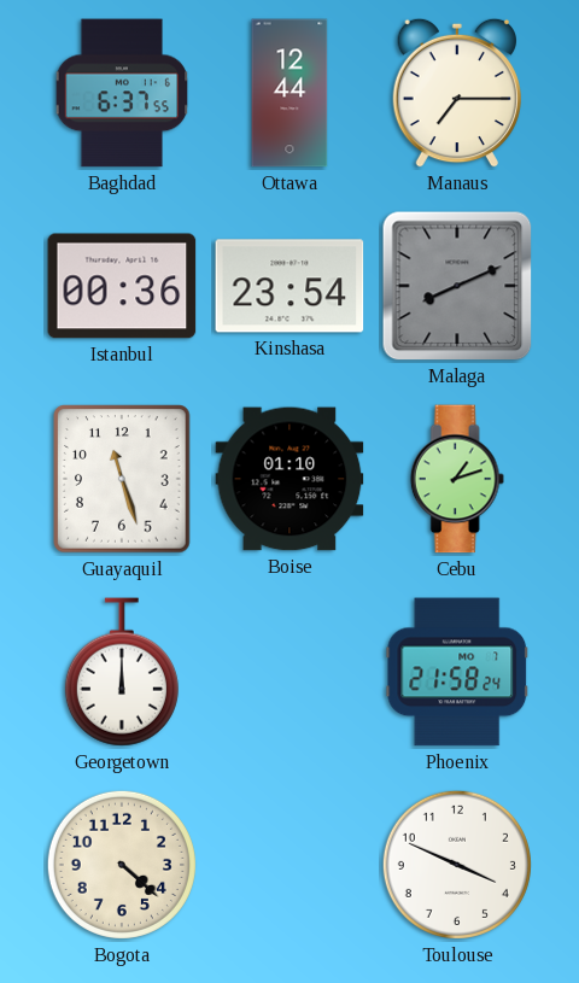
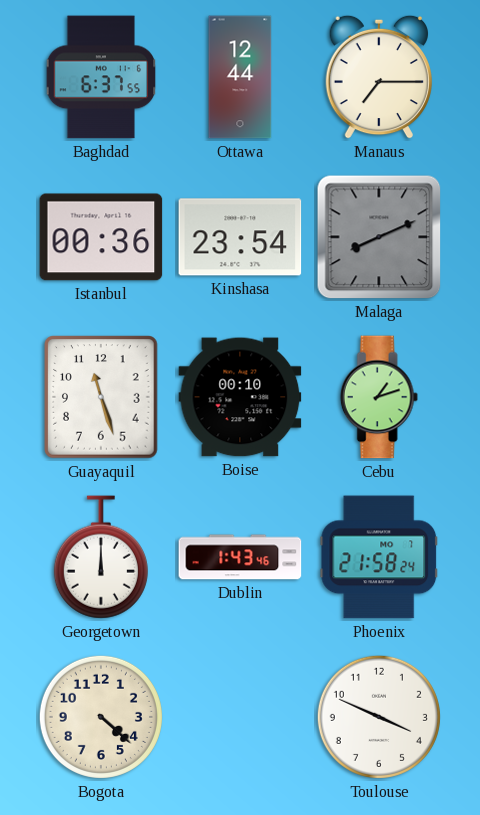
Boise: 01:10 -> 00:10 (240, 397)
Dublin: none -> 1:43 (240, 557)
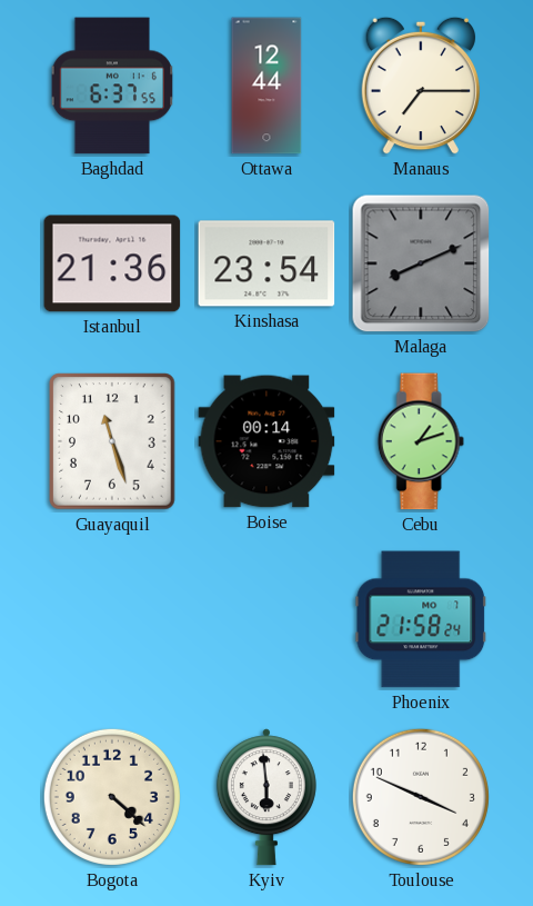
Istanbul: 00:36 -> 21:36 (112, 263)
Boise: 00:10 -> 00:14 (266, 441)
Georgetown: 12:00 -> none (101, 557)
Dublin: 1:43 -> none (240, 557)
Kyiv: none -> 5:59 (266, 797)
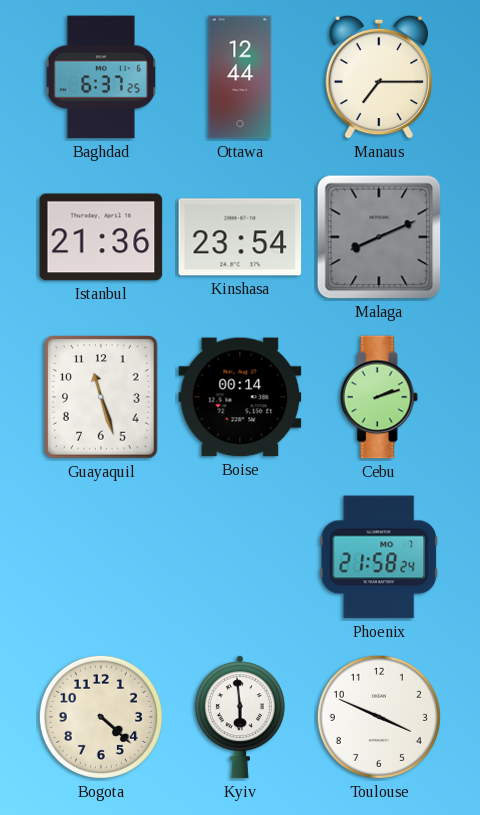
Baghdad: 6:37:55 -> 6:37:25 (101, 77)
Cebu: 1:12 -> 2:12 (379, 397)
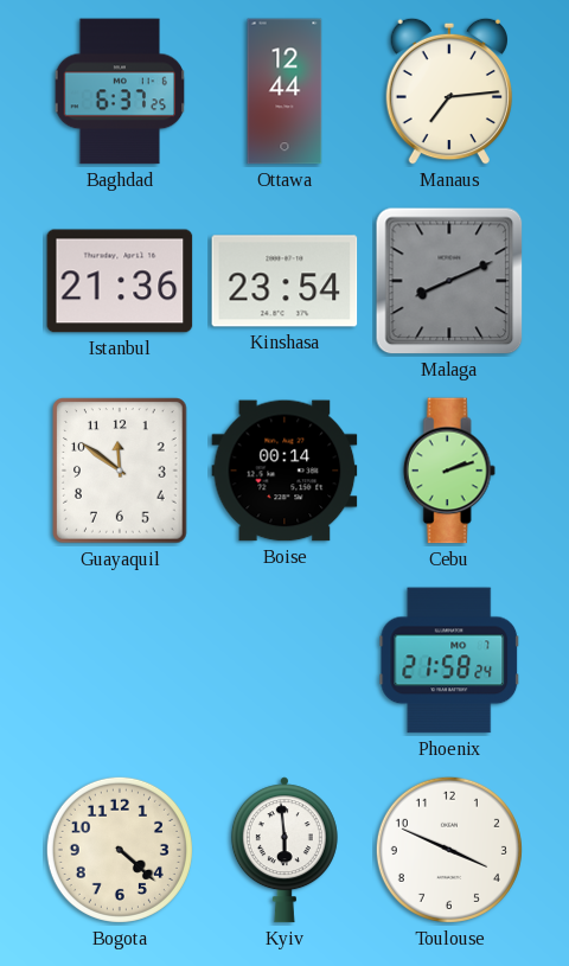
Manaus: 7:15 -> 7:14 (448, 91)
Guayaquil: 11:27 -> 11:51 (120, 471)
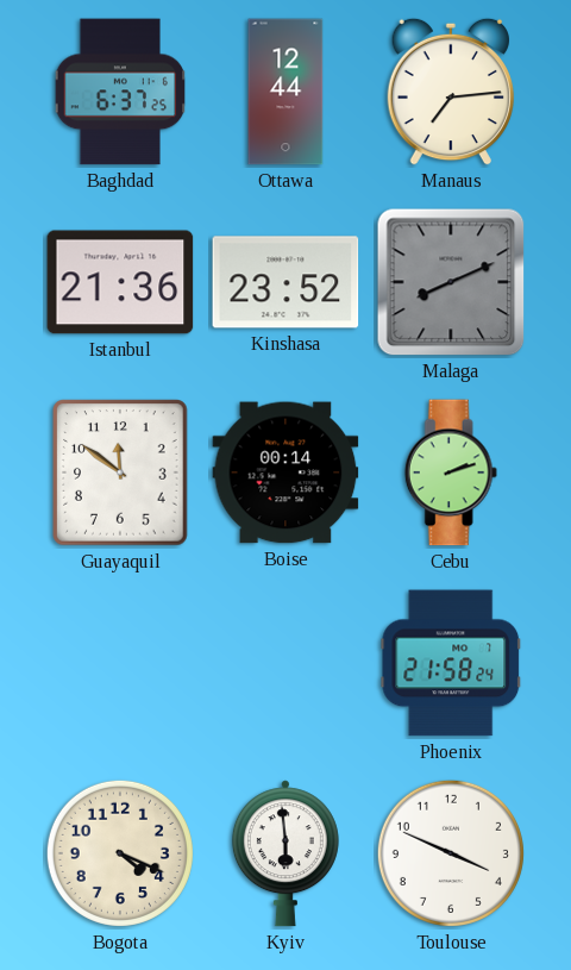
Kinshasa: 23:54 -> 23:52 (285, 282)
Bogota: 4:22 -> 4:19 (120, 853)
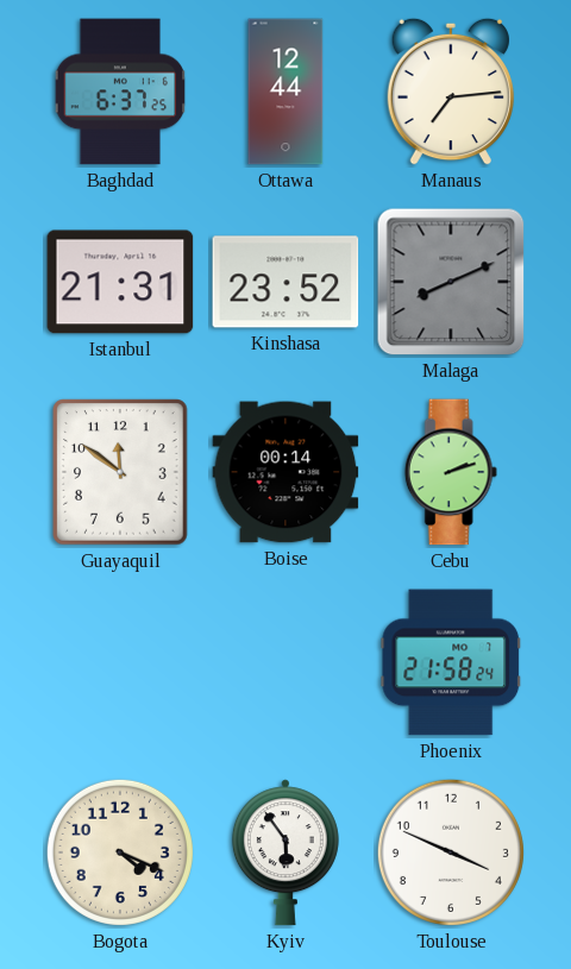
Istanbul: 21:36 -> 21:31 (120, 282)
Kyiv: 5:59 -> 5:54 (285, 852)
